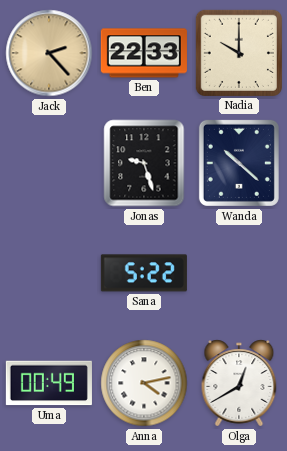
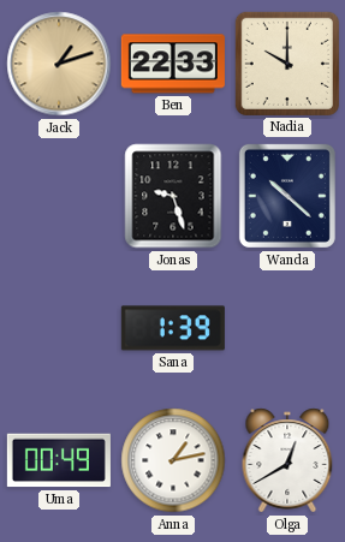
Jack: 2:23 -> 1:12 (59, 64)
Sana: 5:22 -> 1:39 (173, 328)
Anna: 4:13 -> 1:13 (173, 460)
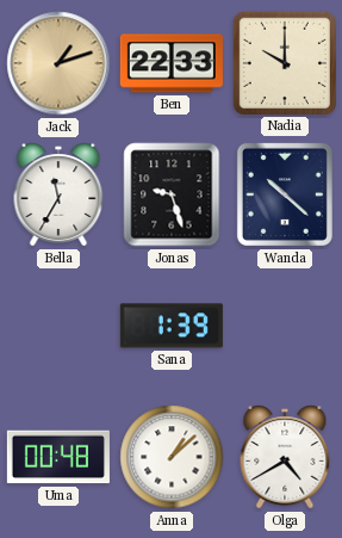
Bella: none -> 11:35 (58, 194)
Uma: 00:49 -> 00:48 (58, 457)
Anna: 1:13 -> 1:08 (172, 457)
Olga: 12:40 -> 4:40 (285, 457)
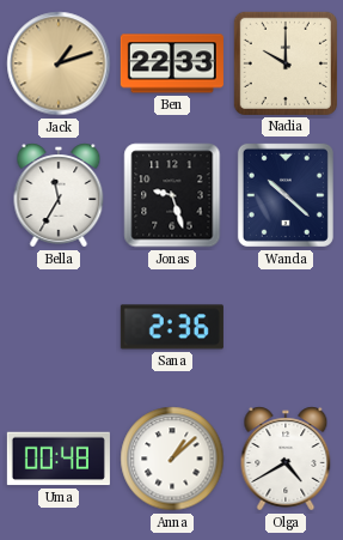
Sana: 1:39 -> 2:36 (172, 327)
